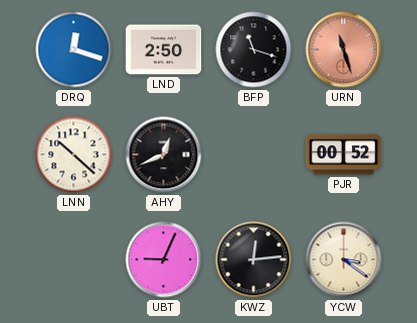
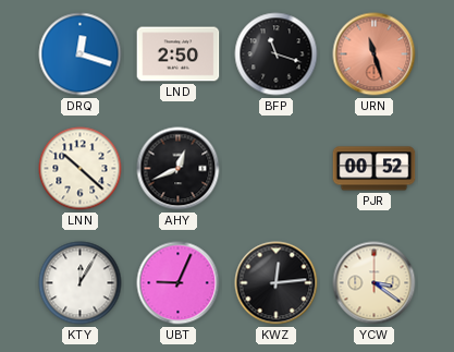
KTY: none -> 12:05 (81, 283)
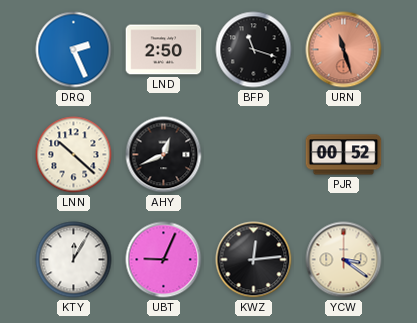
DRQ: 12:18 -> 2:26 (74, 50)
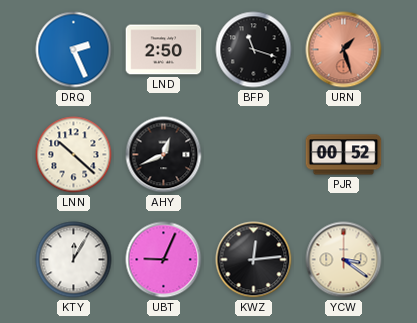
URN: 11:27 -> 1:27 (344, 50)
